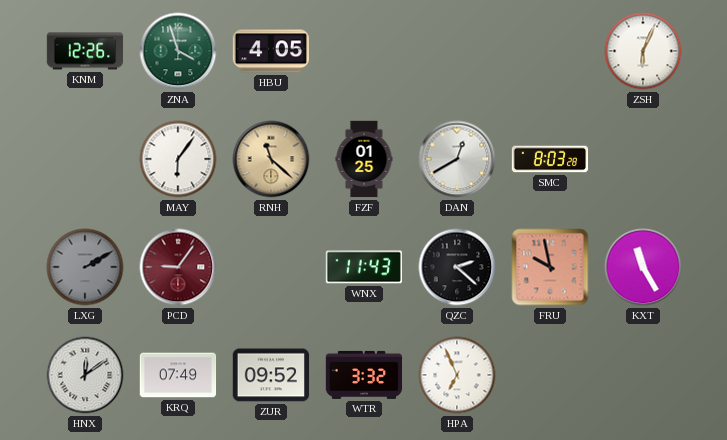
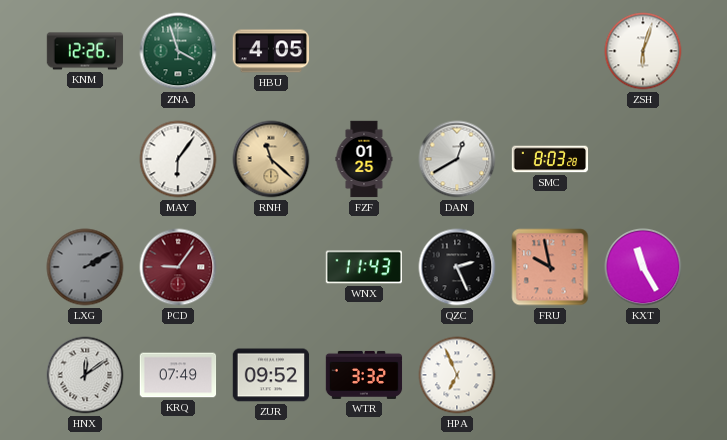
ZSH: 6:04 -> 6:03 (643, 51)
QZC: 2:22 -> 2:26 (457, 267)
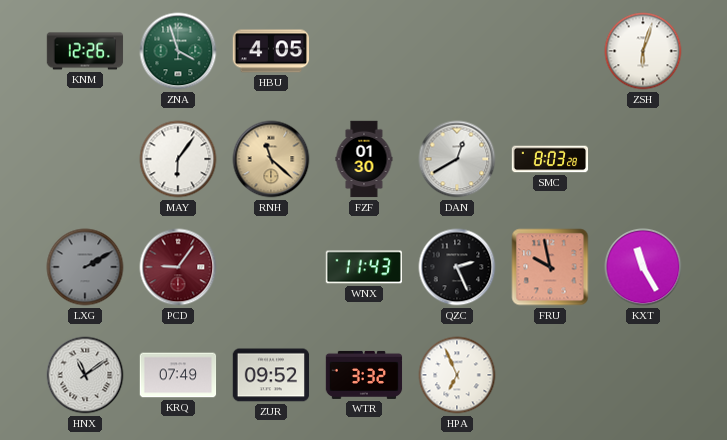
FZF: 01:25 -> 01:30 (364, 159)
HNX: 12:09 -> 11:09 (85, 375)
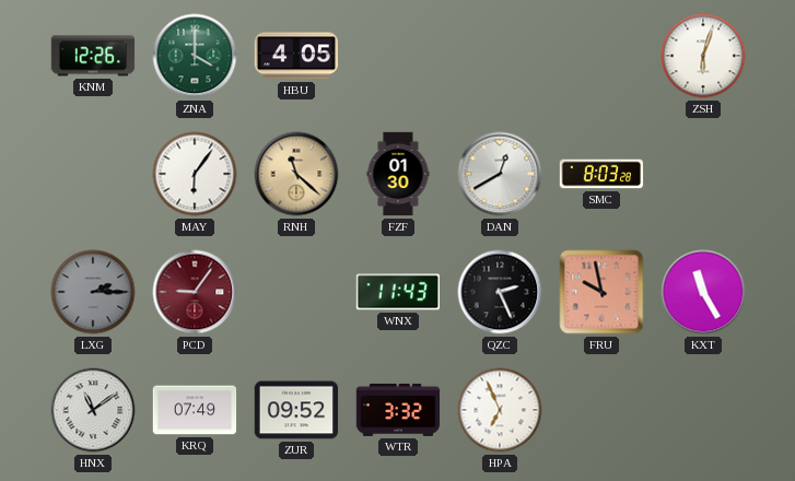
ZNA: 3:57 -> 4:00 (195, 56)
LXG: 2:10 -> 2:15 (93, 292)
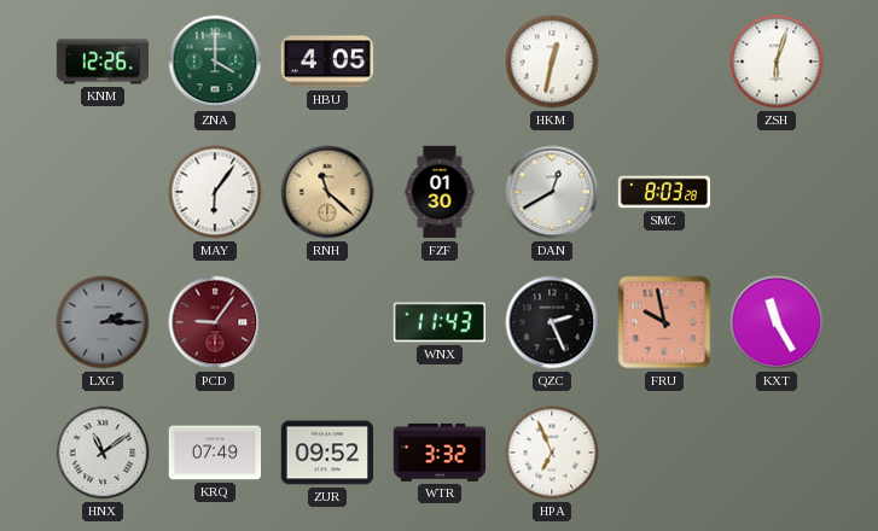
HKM: none -> 12:32 (552, 62)
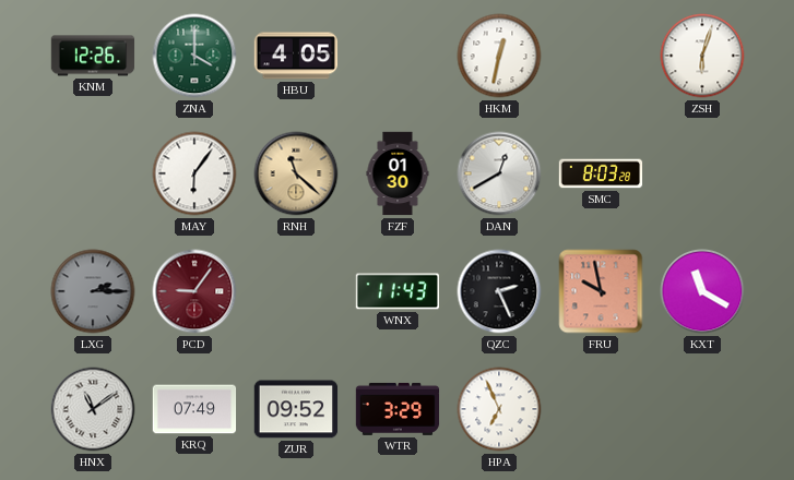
KXT: 11:25 -> 11:20 (702, 291)
WTR: 3:32 -> 3:29 (398, 409)
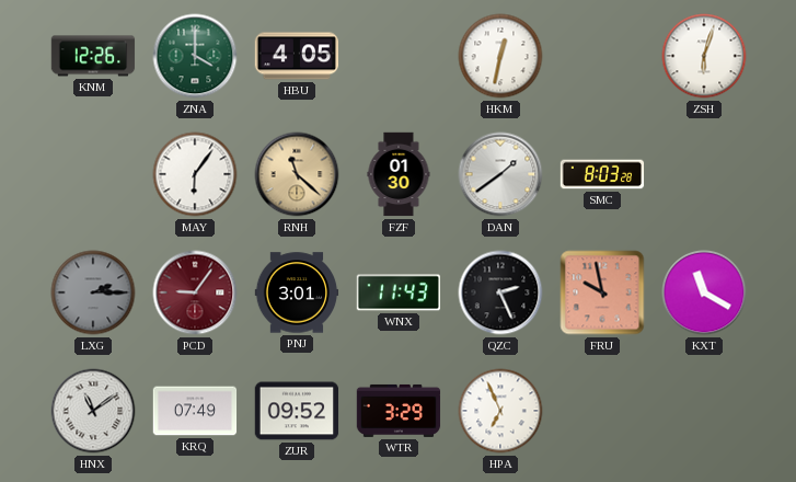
DAN: 12:40 -> 1:39 (500, 174)
PNJ: none -> 3:01 (297, 292)
